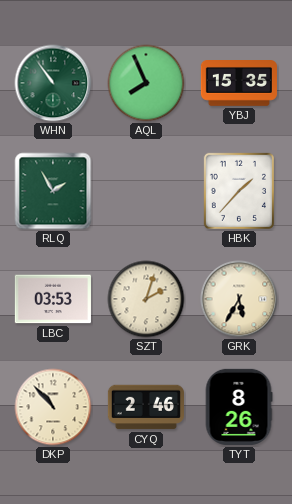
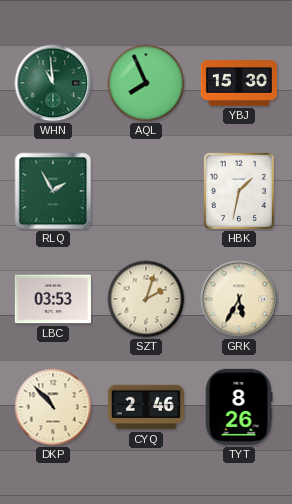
WHN: 10:54 -> 10:59 (53, 83)
YBJ: 15:35 -> 15:30 (239, 84)
HBK: 1:37 -> 1:32 (239, 191)
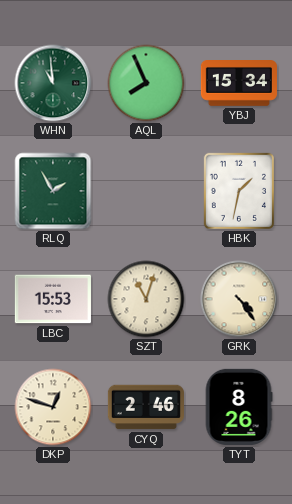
YBJ: 15:30 -> 15:34 (239, 84)
LBC: 03:53 -> 15:53 (53, 299)
SZT: 2:03 -> 11:03 (146, 299)
GRK: 5:35 -> 4:24 (239, 299)
DKP: 10:53 -> 12:48 (53, 407)
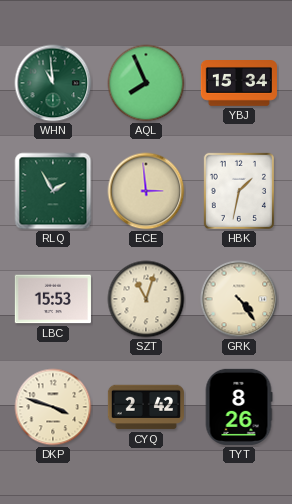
ECE: none -> 2:59 (146, 191)
DKP: 12:48 -> 3:48 (53, 407)
CYQ: 2:46 -> 2:42 (146, 407)
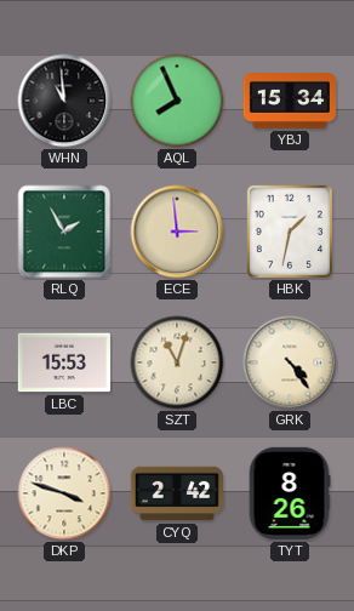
WHN dial: green -> black (64, 101)
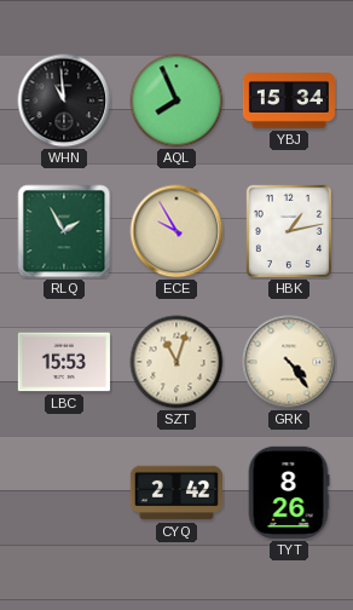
ECE: 2:59 -> 9:55 (176, 231)
HBK: 1:32 -> 1:13 (289, 231)
DKP: 3:48 -> none (64, 493)
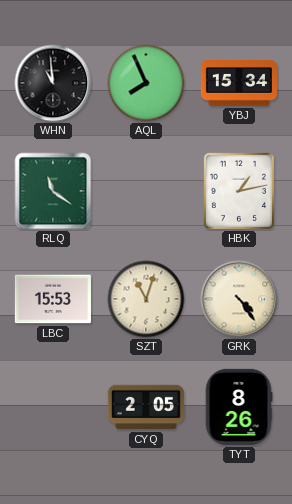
RLQ: 1:55 -> 11:21 (53, 191)
ECE: 9:55 -> none (176, 231)
CYQ: 2:42 -> 2:05 (146, 407)
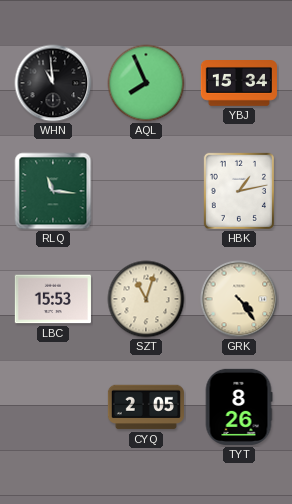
RLQ: 11:21 -> 11:16 (53, 191)
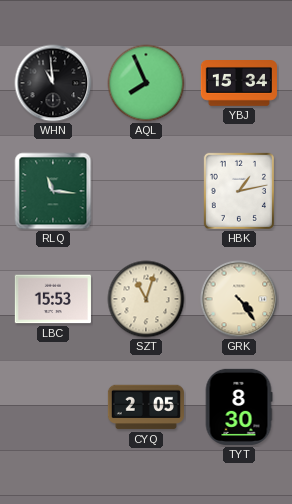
TYT: 8:26 -> 8:30 (239, 407)
